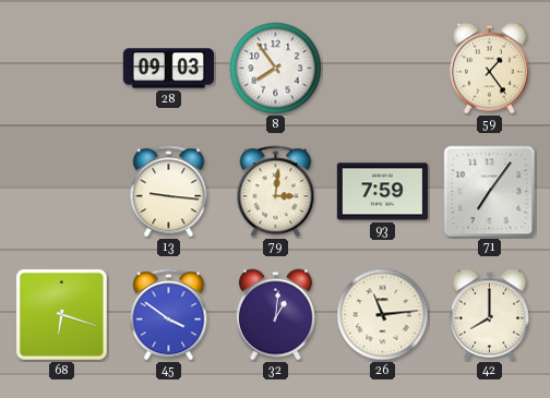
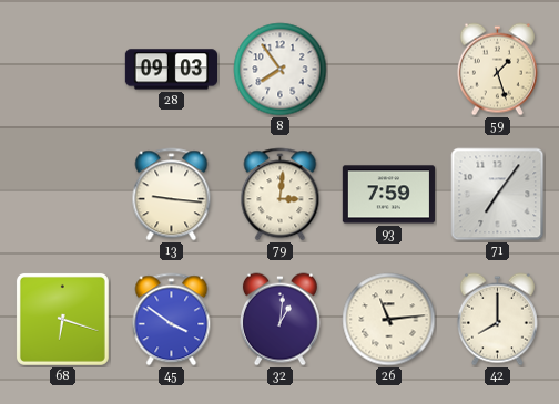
59: 1:24 -> 1:27 (497, 70)
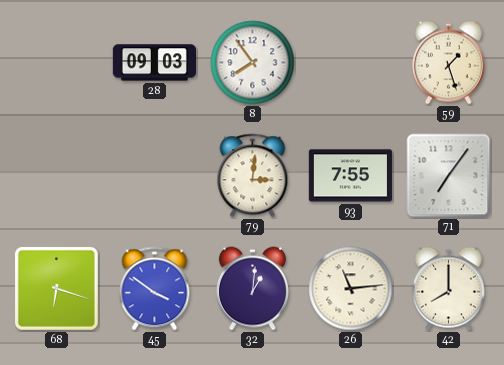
13: 9:16 -> none (172, 195)
93: 7:59 -> 7:55 (350, 176)
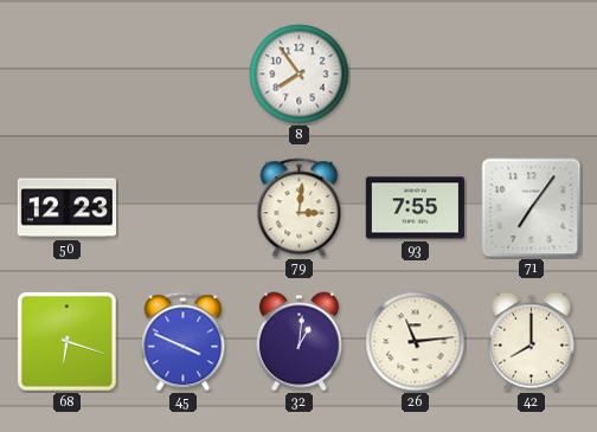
28: 09:03 -> none (154, 63)
59: 1:27 -> none (448, 63)
50: none -> 12:23 (66, 208)
45: 3:51 -> 3:49 (184, 342)
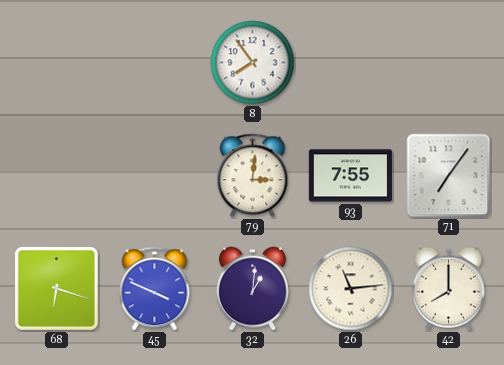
50: 12:23 -> none (66, 208)
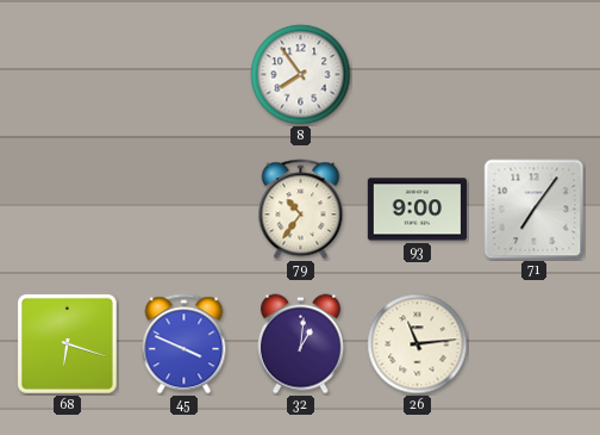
79: 3:01 -> 10:36 (301, 210)
93: 7:55 -> 9:00 (417, 210)
42: 8:00 -> none (448, 289)
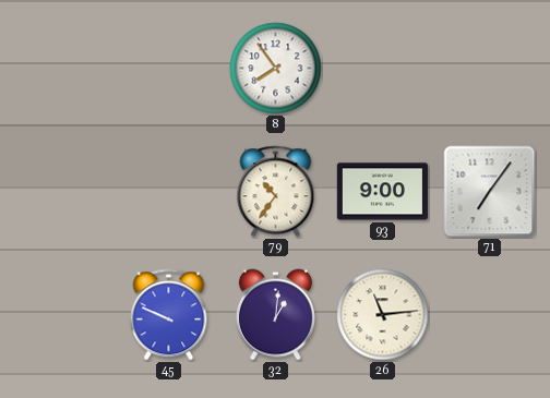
68: 6:18 -> none (67, 343)
45: 3:49 -> 9:49 (169, 315)
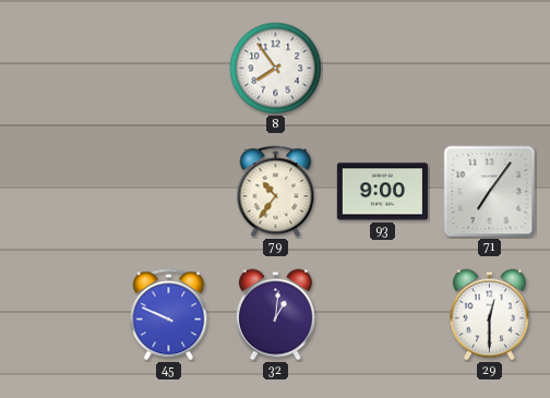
26: 11:14 -> none (383, 315)
29: none -> 12:30 (489, 315)
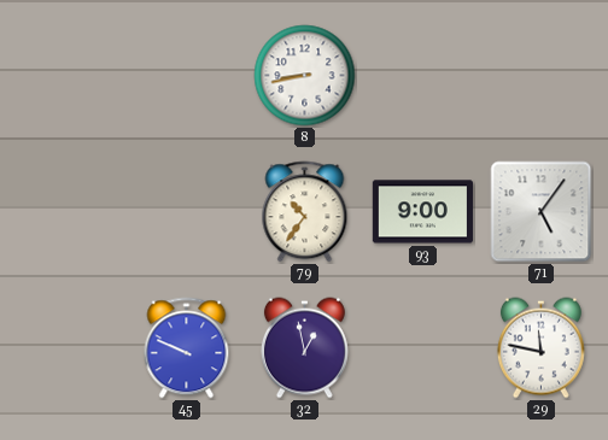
8: 7:54 -> 8:43 (305, 76)
71: 7:06 -> 5:06 (542, 212)
32: 1:01 -> 12:58 (304, 348)
29: 12:30 -> 11:47 (540, 348)
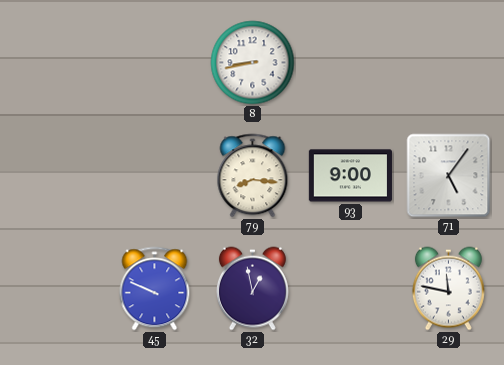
79: 10:36 -> 8:16 (253, 176)
